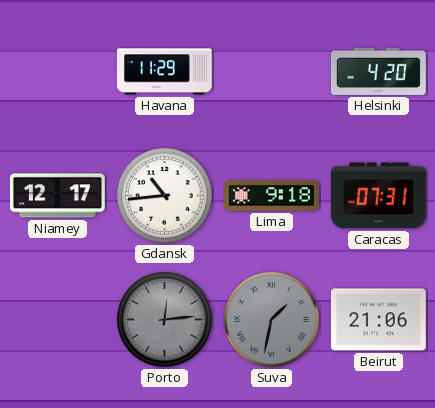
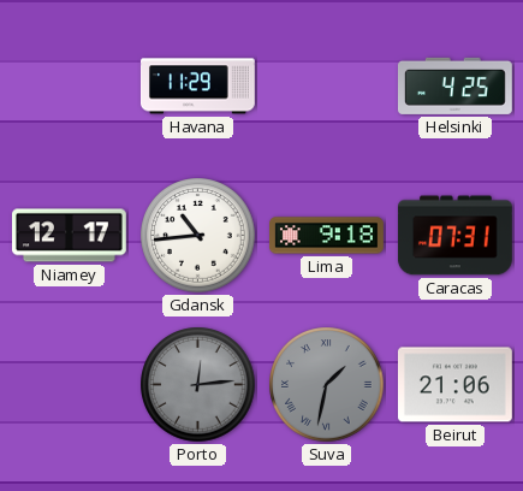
Helsinki: 4:20 -> 4:25 (454, 85)
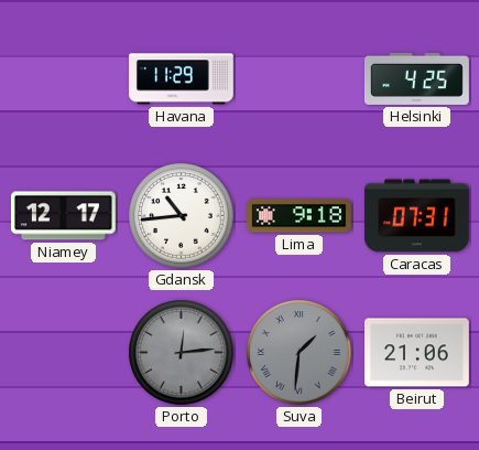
Suva: 1:32 -> 1:31 (300, 353)
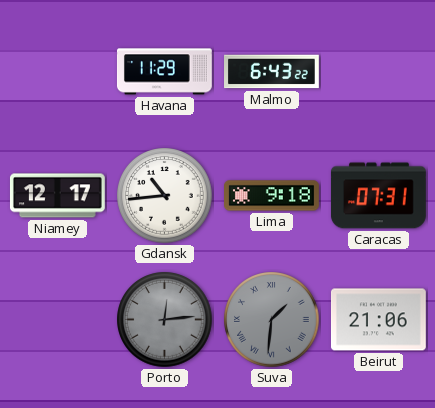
Malmo: none -> 6:43 (272, 72)
Helsinki: 4:25 -> none (416, 78)
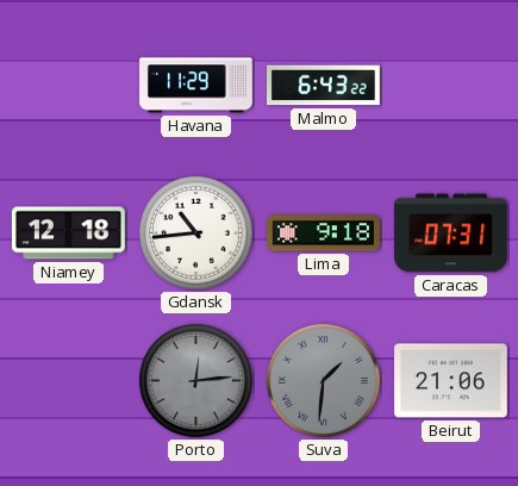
Niamey: 12:17 -> 12:18 (68, 233)
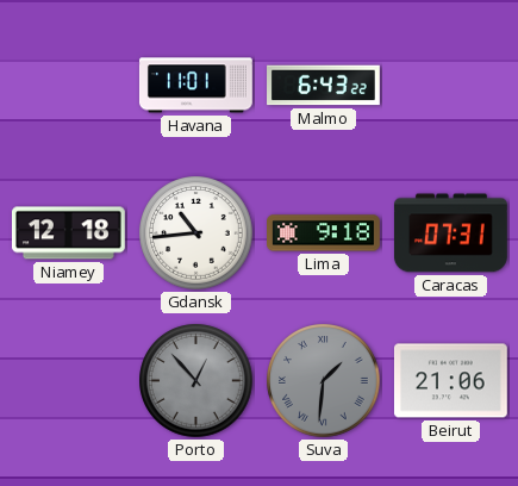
Havana: 11:29 -> 11:01 (195, 86)
Porto: 12:14 -> 12:53 (196, 381)
